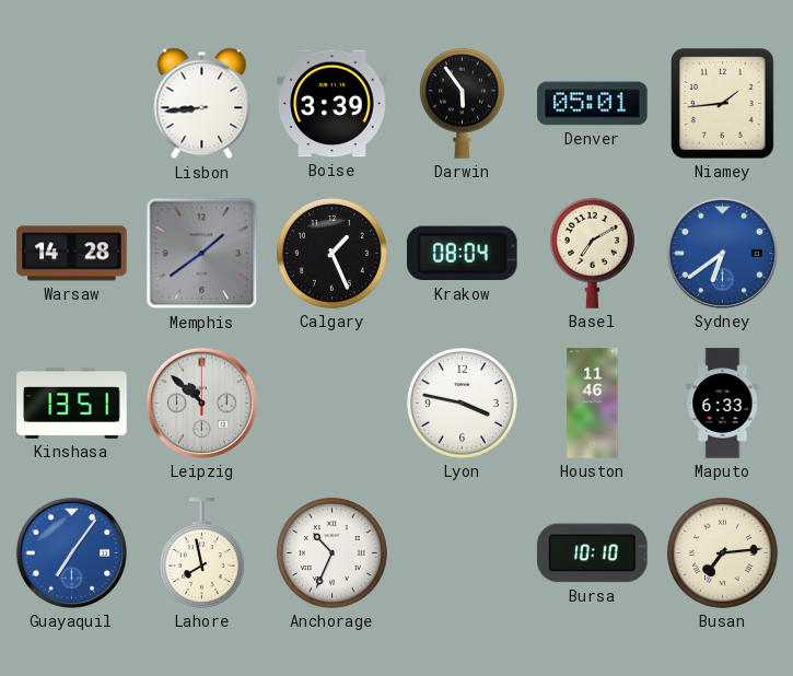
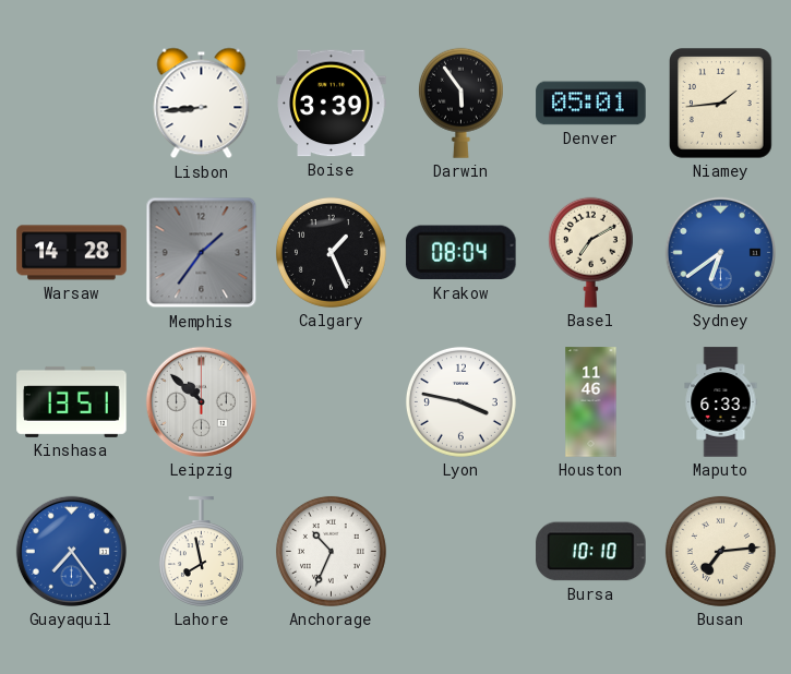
Memphis: 1:39 -> 1:36 (202, 253)
Guayaquil: 7:06 -> 7:24 (71, 551)
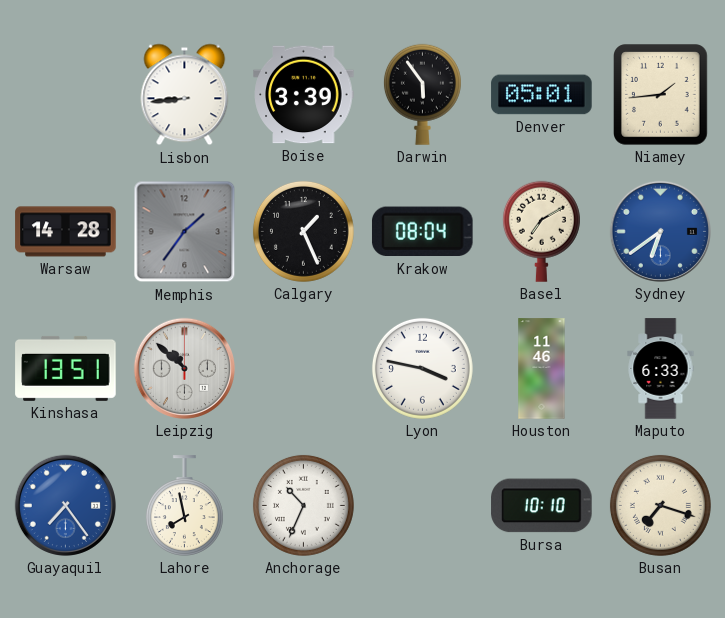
Busan: 7:14 -> 7:18 (660, 505)
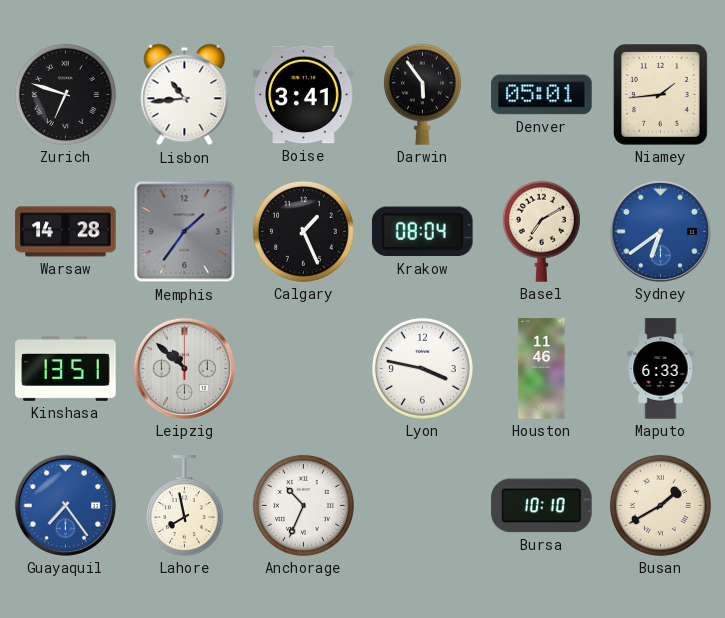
Zurich: none -> 6:48 (65, 94)
Lisbon: 8:44 -> 10:44 (185, 95)
Boise: 3:39 -> 3:41 (304, 95)
Busan: 7:18 -> 1:40 (660, 505)
